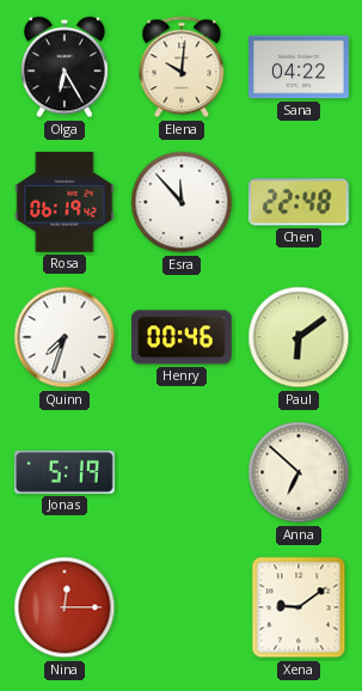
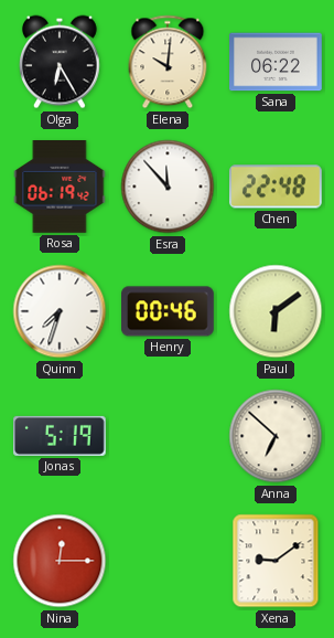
Sana: 04:22 -> 06:22 (277, 62)
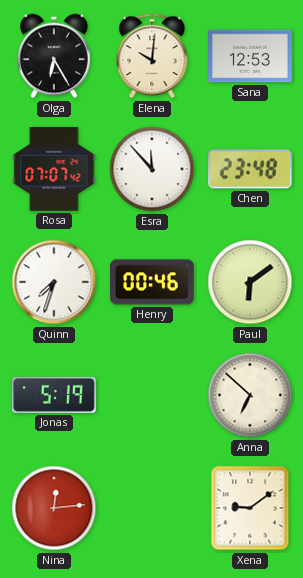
Sana: 06:22 -> 12:53 (251, 56)
Rosa: 06:19 -> 07:07 (54, 170)
Chen: 22:48 -> 23:48 (250, 169)
Nina: 12:15 -> 12:14 (54, 508)
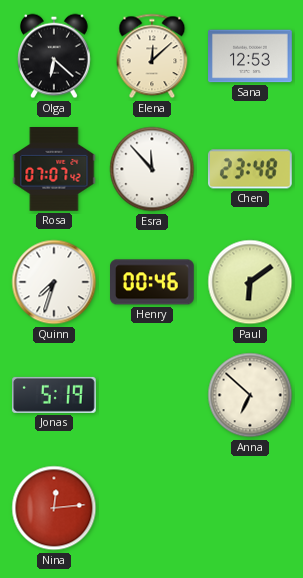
Olga: 6:25 -> 6:22 (55, 56)
Elena: 10:01 -> 12:08 (152, 56)
Xena: 9:09 -> none (250, 508)
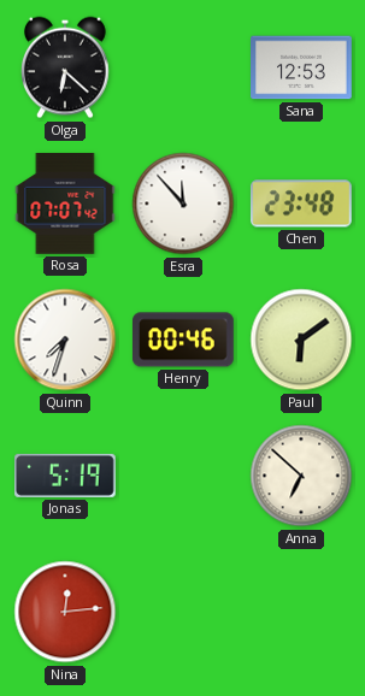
Elena: 12:08 -> none (152, 56)
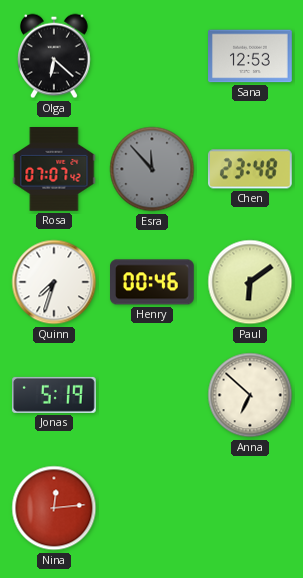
Esra dial: white -> grey (152, 169)
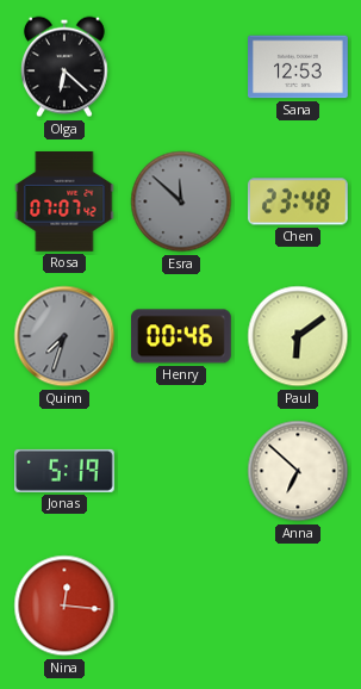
Esra: 11:53 -> 11:52 (181, 201)
Quinn dial: white -> grey (64, 336)
Nina: 12:14 -> 12:16 (64, 606)
